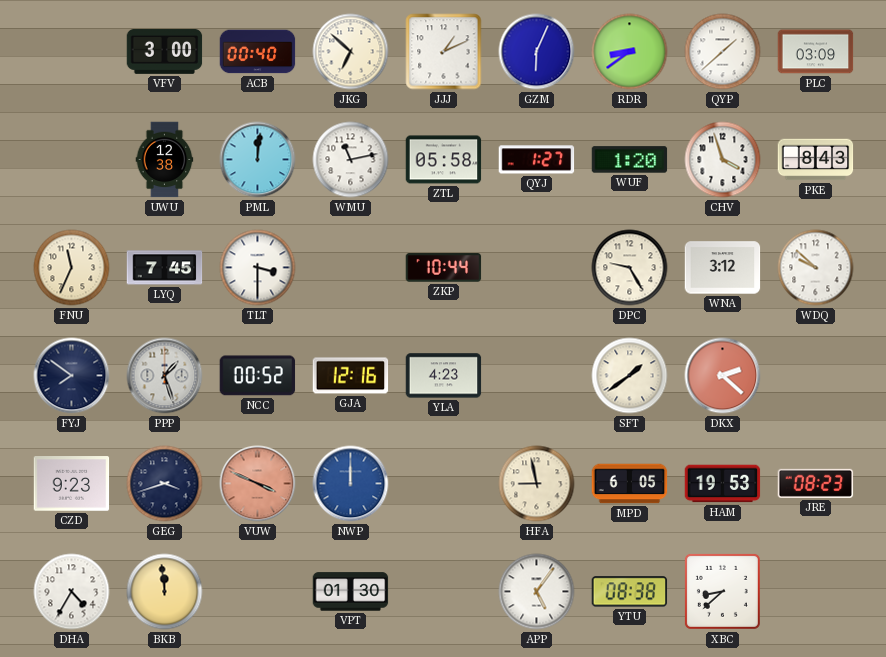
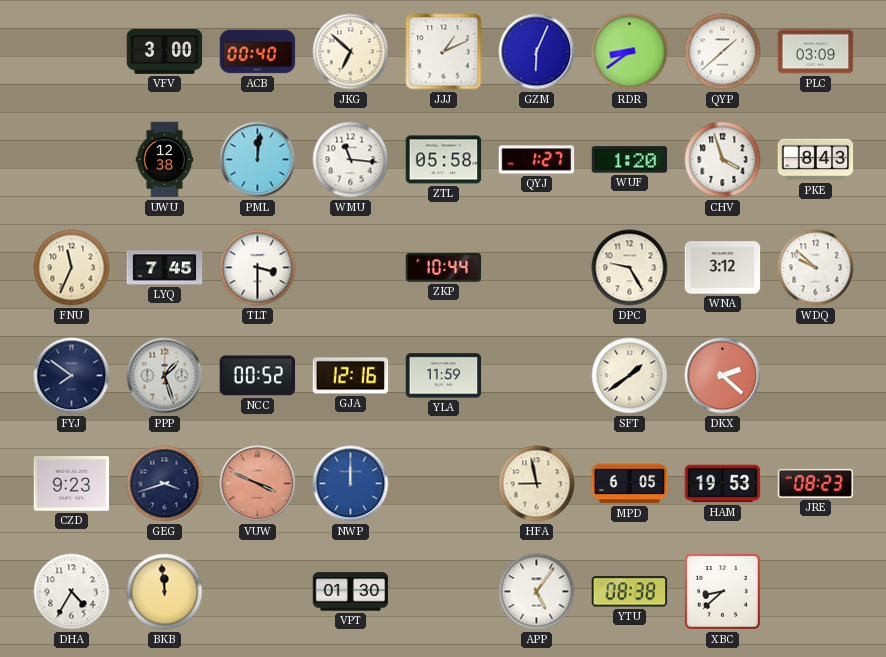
WMU: 11:13 -> 11:16 (351, 160)
YLA: 4:23 -> 11:59 (444, 376)
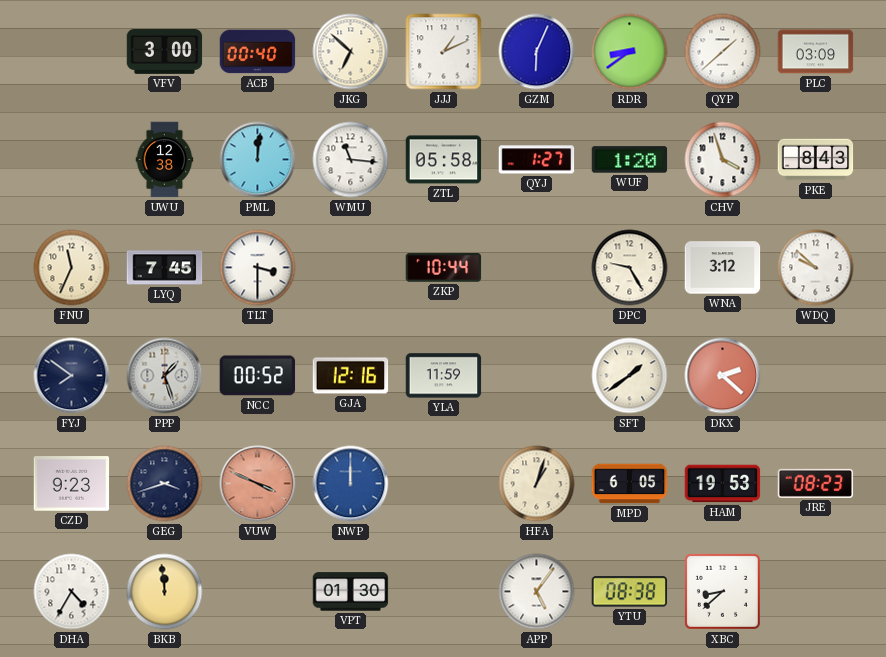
HFA: 8:58 -> 1:03 (537, 484)
